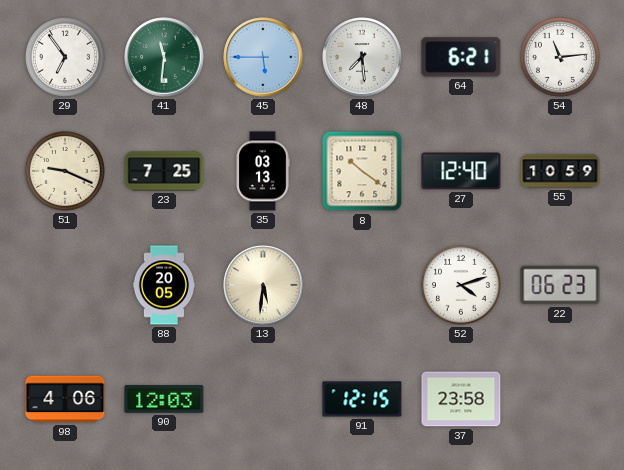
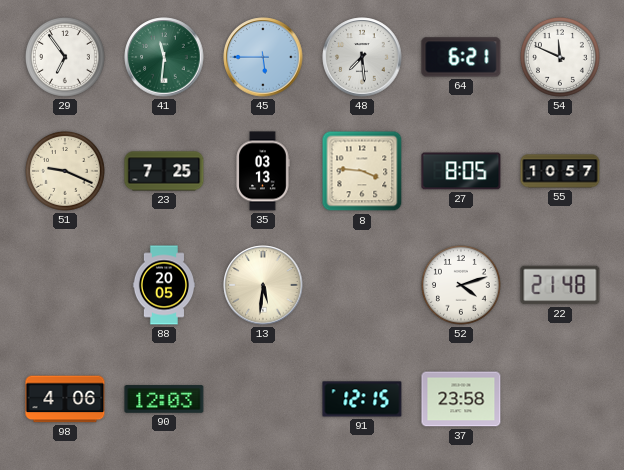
54: 11:14 -> 11:49 (560, 57)
8: 10:21 -> 3:46 (362, 171)
27: 12:40 -> 8:05 (461, 171)
55: 10:59 -> 10:57 (560, 171)
22: 06:23 -> 21:48 (560, 285)
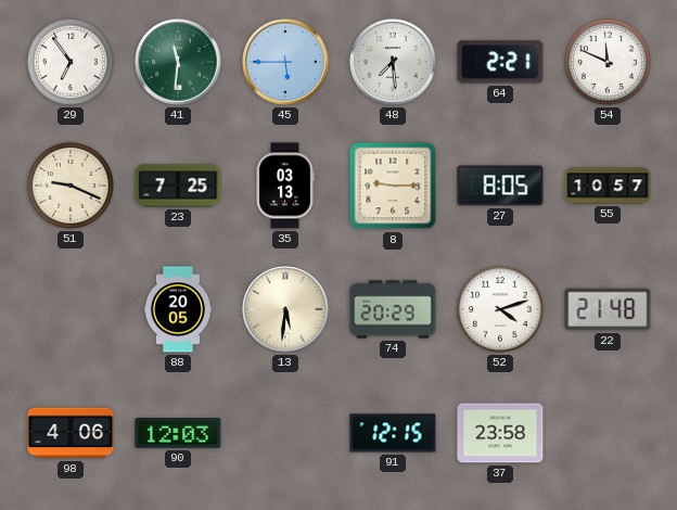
64: 6:21 -> 2:21 (500, 62)
8: 3:46 -> 9:15 (393, 186)
74: none -> 20:29 (393, 309)
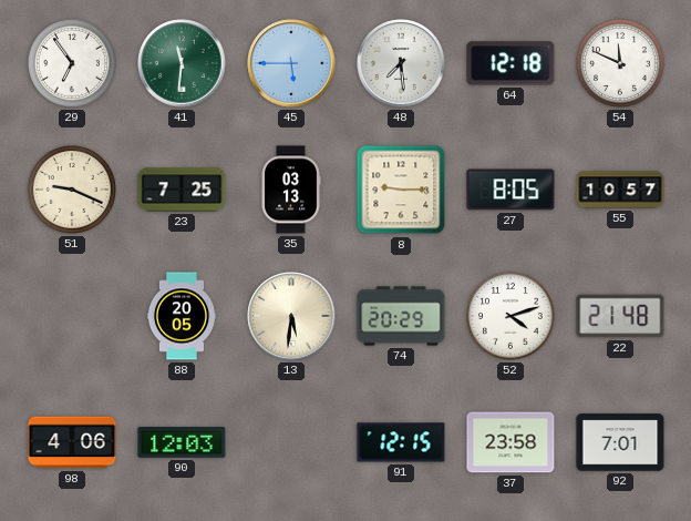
64: 2:21 -> 12:18 (510, 63)
92: none -> 7:01 (620, 442)
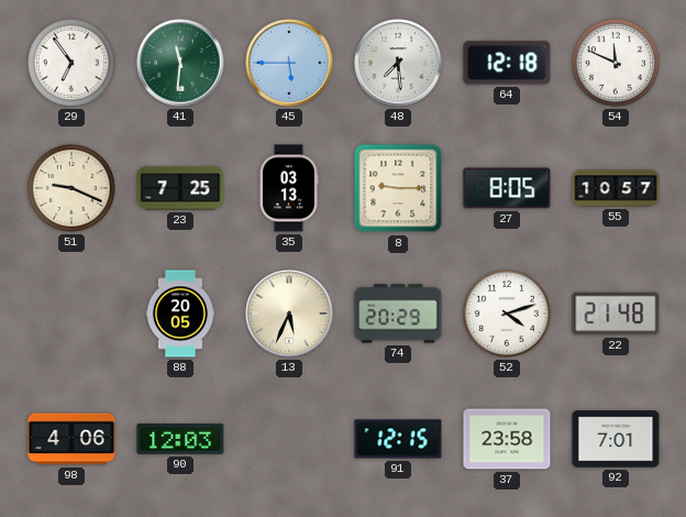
13: 5:31 -> 5:34 (289, 313)
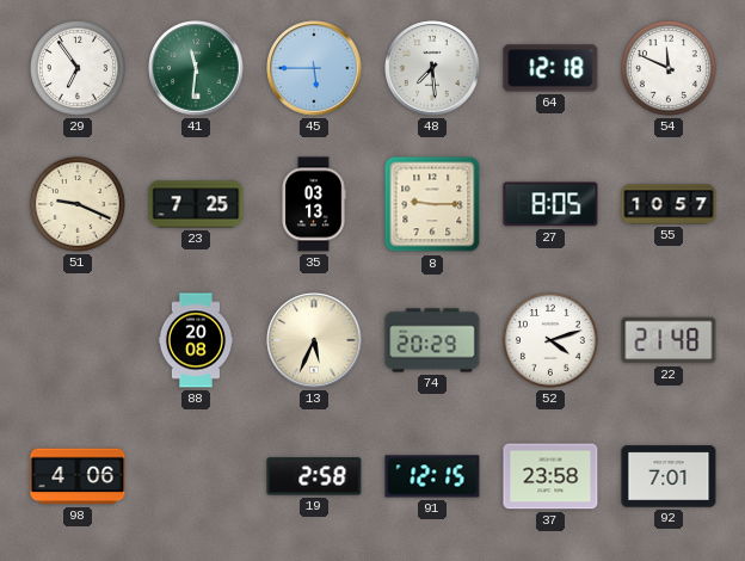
88: 20:05 -> 20:08 (195, 340)
90: 12:03 -> none (180, 439)
19: none -> 2:58 (314, 476)
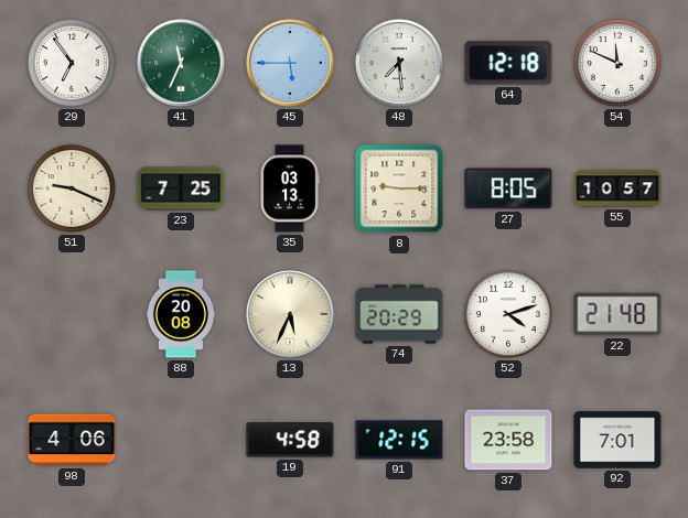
41: 11:31 -> 11:34 (181, 63)
19: 2:58 -> 4:58 (290, 440)
